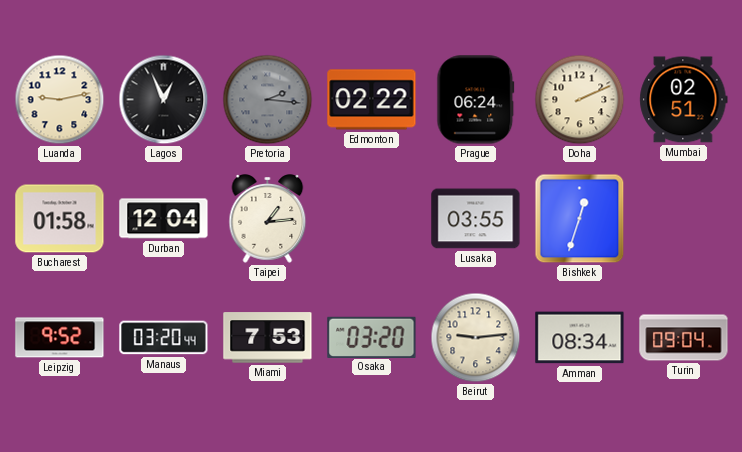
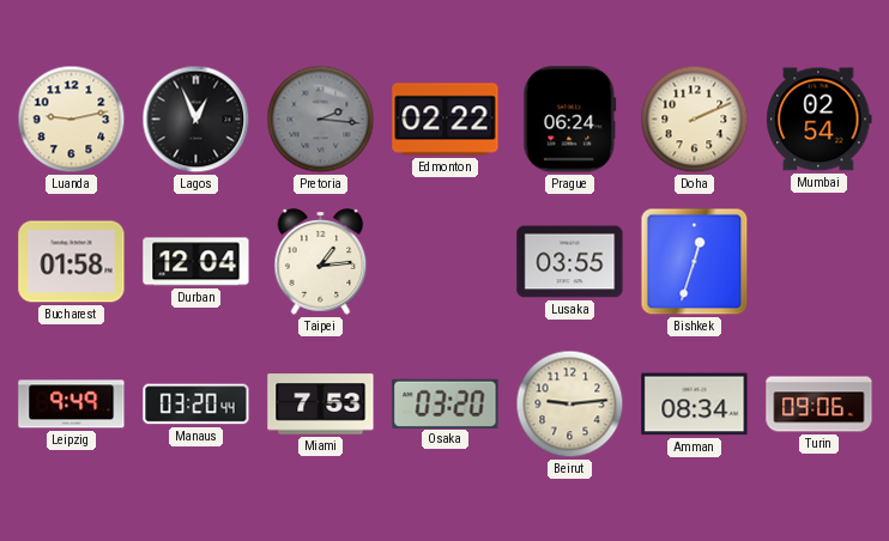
Mumbai: 02:51 -> 02:54 (820, 120)
Leipzig: 9:52 -> 9:49 (72, 405)
Turin: 09:04 -> 09:06 (820, 405)
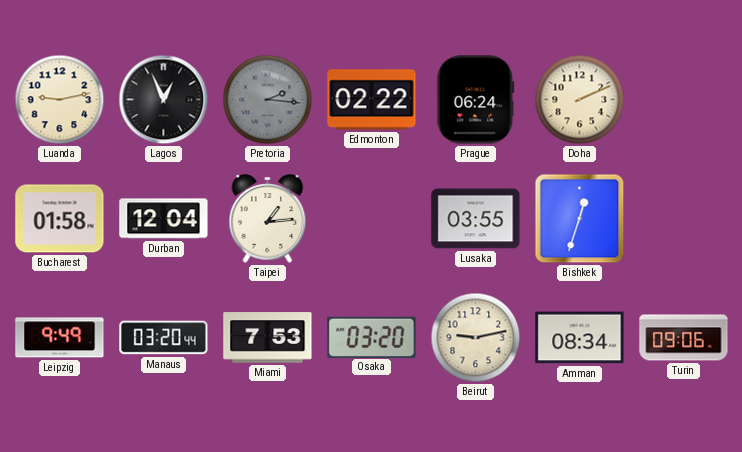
Mumbai: 02:54 -> none (820, 120)
Beirut: 9:14 -> 9:13 (476, 338)
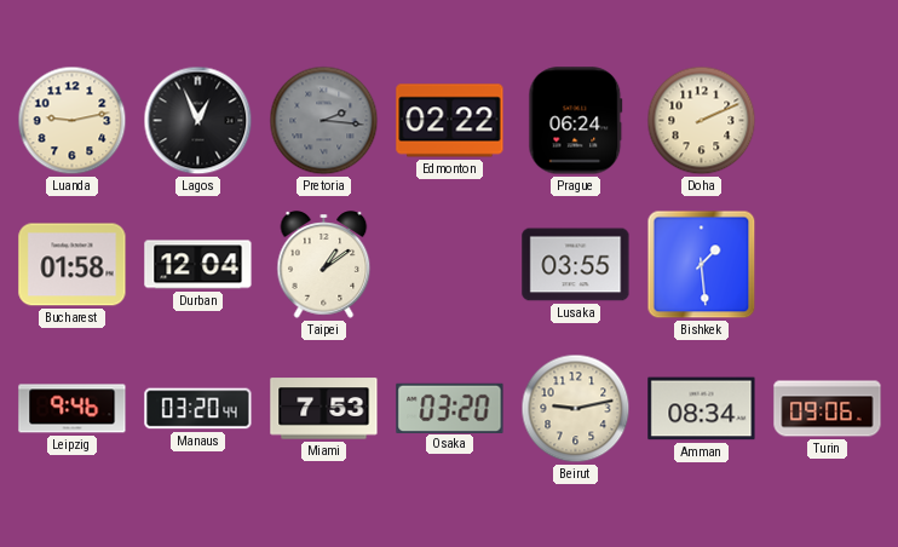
Taipei: 1:14 -> 1:09 (324, 265)
Bishkek: 12:33 -> 1:29 (702, 265)
Leipzig: 9:49 -> 9:46 (73, 409)
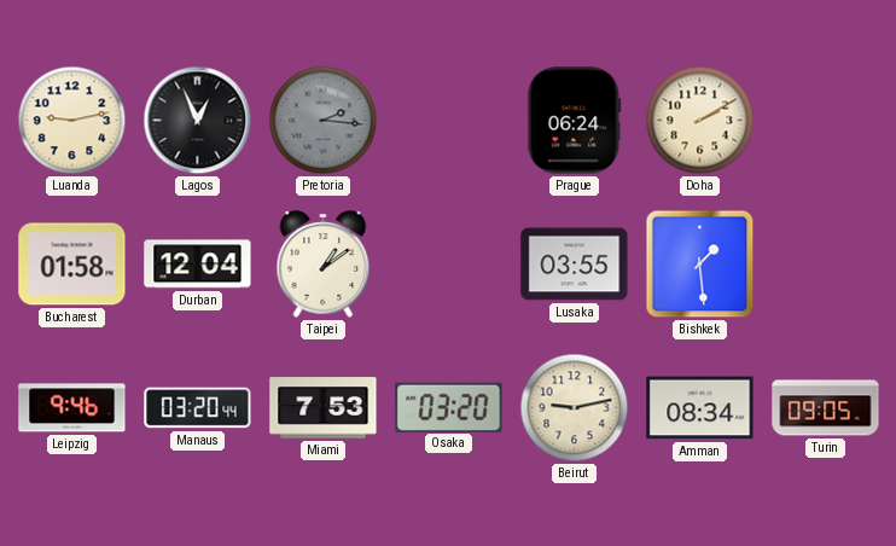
Edmonton: 02:22 -> none (450, 121)
Doha: 2:11 -> 2:10 (700, 121)
Turin: 09:06 -> 09:05 (826, 408)
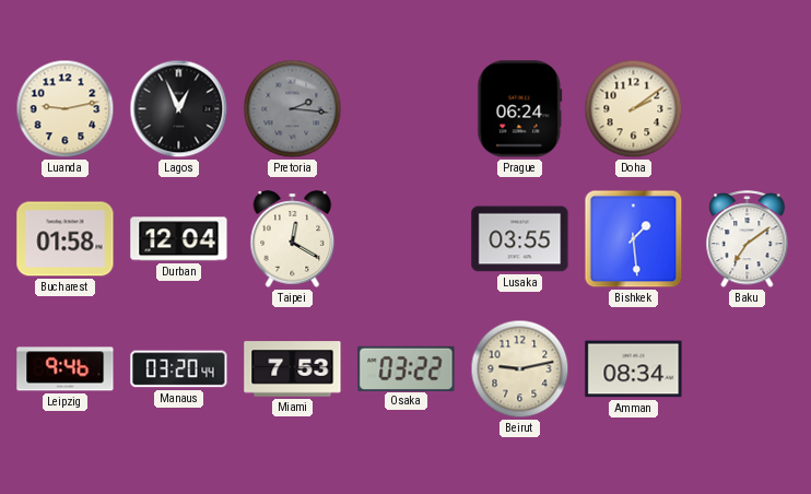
Doha: 2:10 -> 2:09 (634, 109)
Taipei: 1:09 -> 12:20 (293, 239)
Baku: none -> 7:09 (748, 239)
Osaka: 03:20 -> 03:22 (407, 368)
Turin: 09:05 -> none (826, 408)
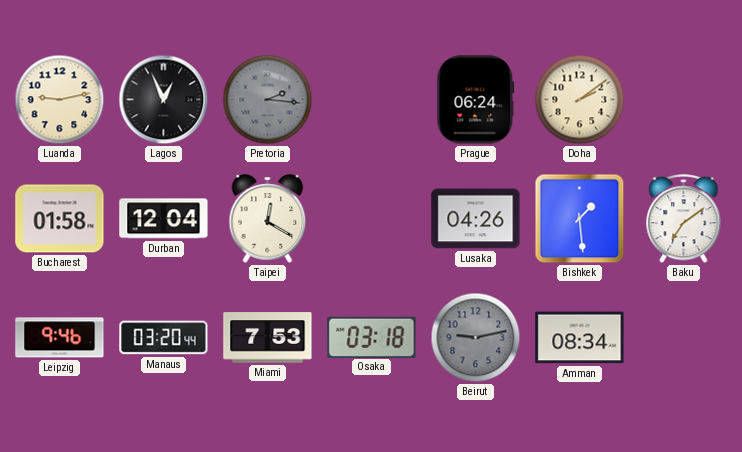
Lusaka: 03:55 -> 04:26 (476, 219)
Osaka: 03:22 -> 03:18 (372, 337)
Beirut dial: cream -> grey (476, 338)
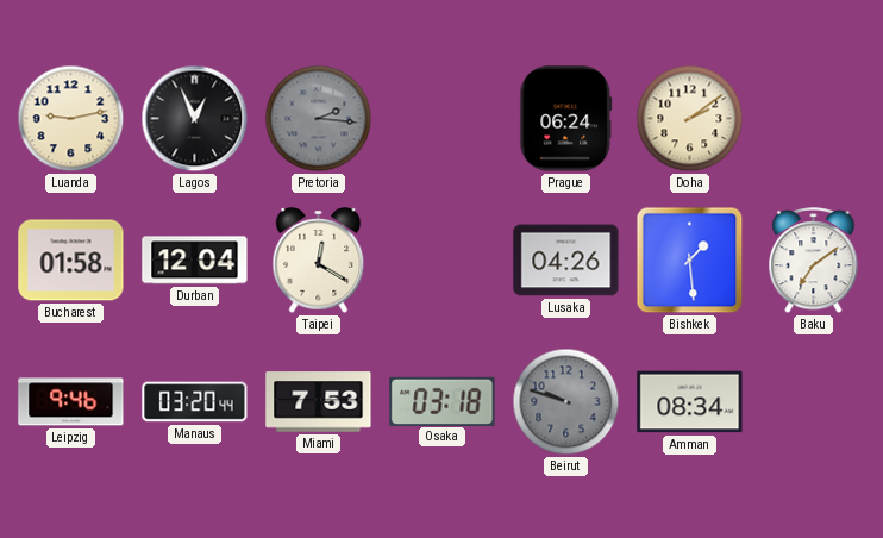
Beirut: 9:13 -> 9:48 (566, 402)
